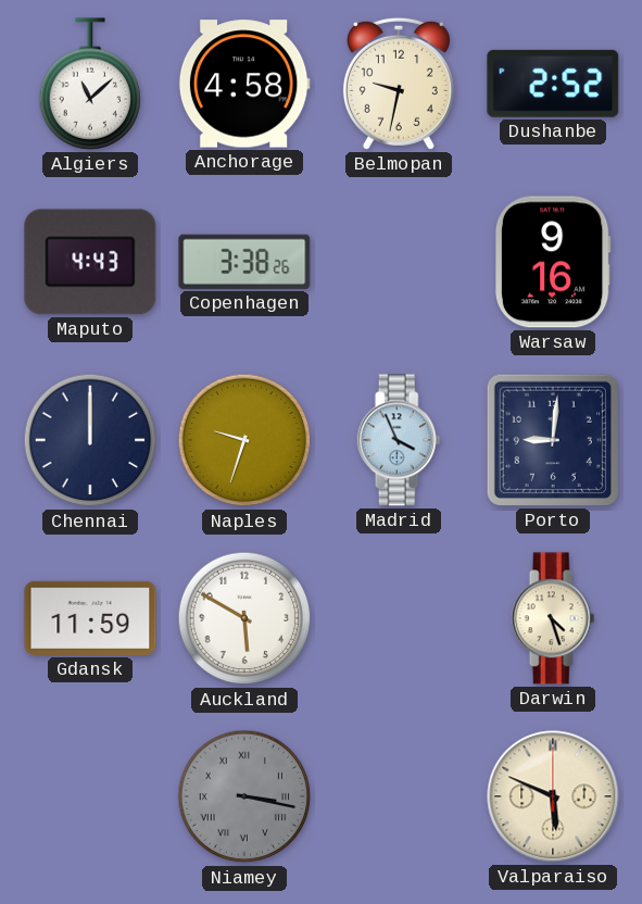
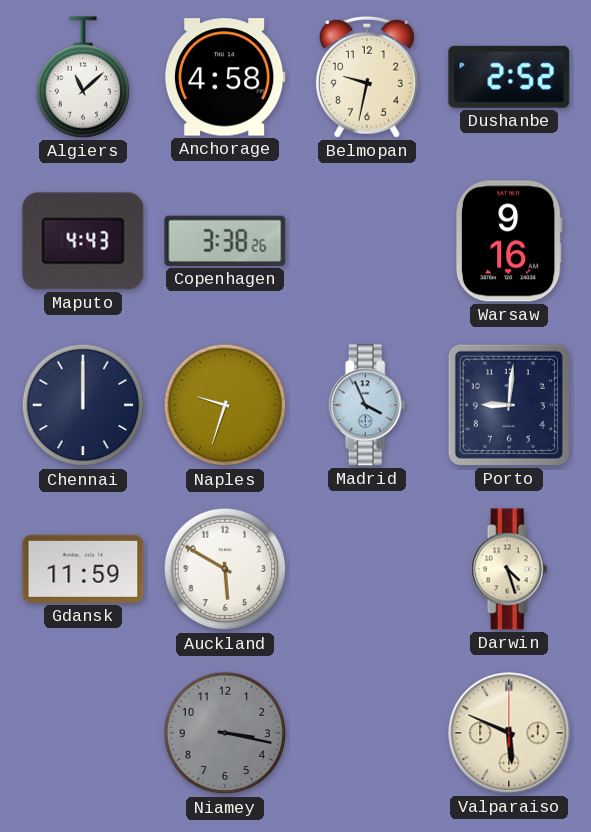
Niamey numerals: Roman -> Arabic (225, 733)
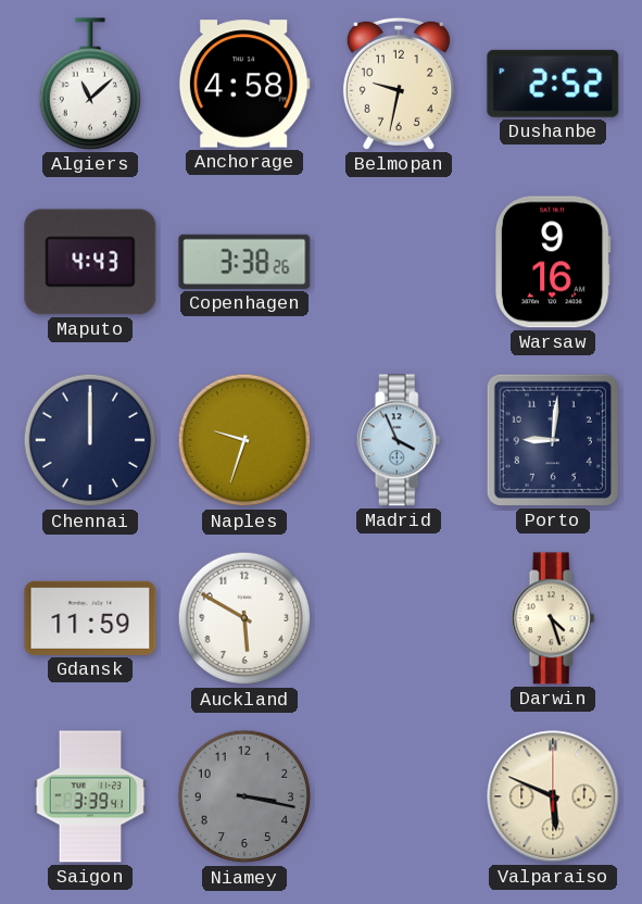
Saigon: none -> 3:39 (90, 796)
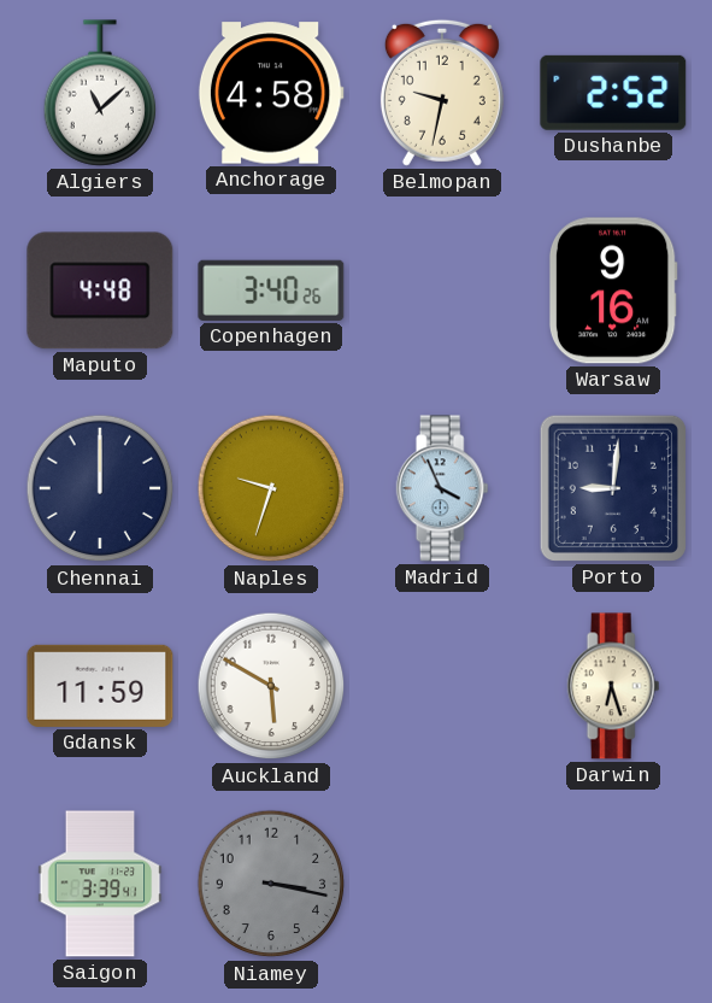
Maputo: 4:43 -> 4:48 (100, 291)
Copenhagen: 3:38 -> 3:40 (271, 291)
Darwin: 4:27 -> 6:27 (613, 686)
Valparaiso: 5:49 -> none (553, 796)
